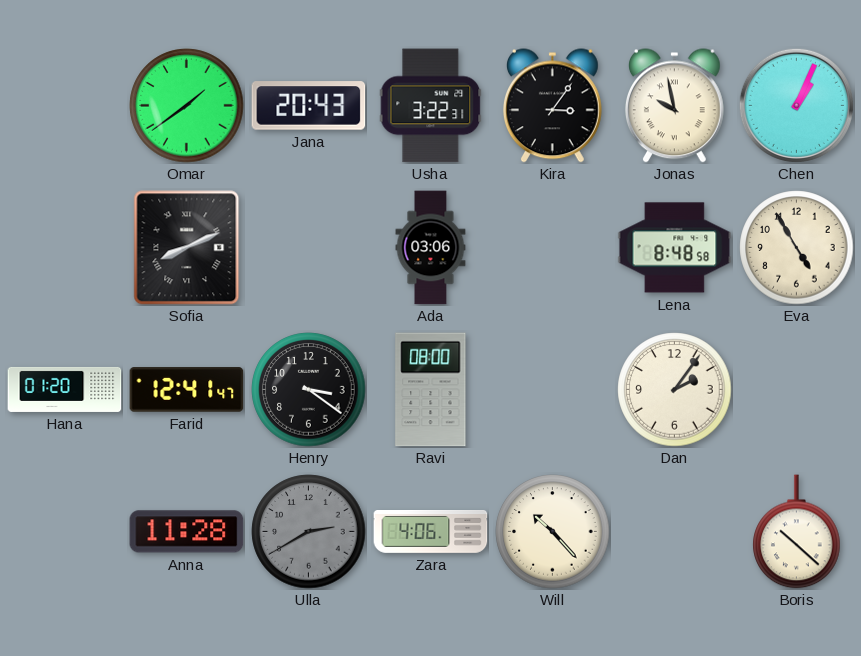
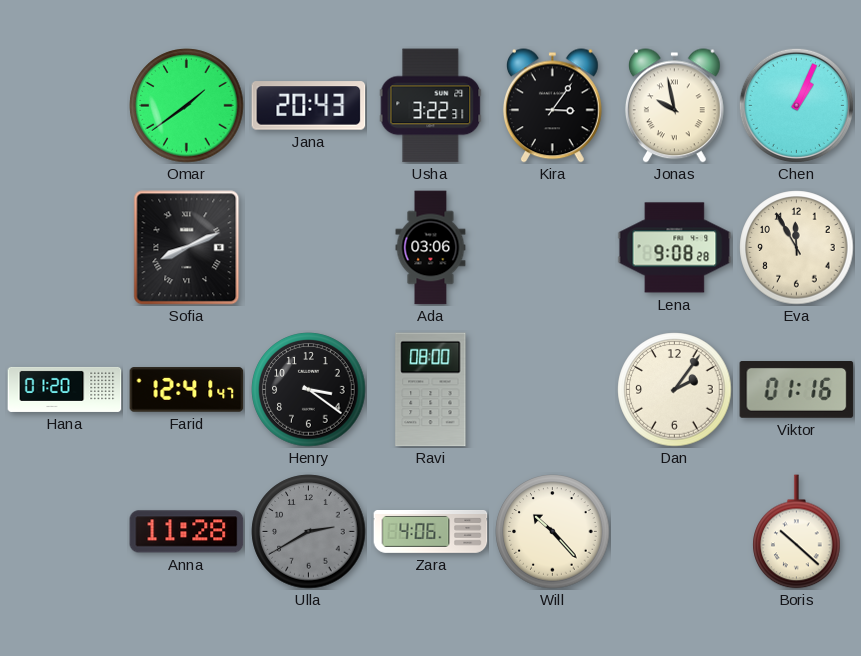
Lena: 8:48 -> 9:08 (675, 248)
Eva: 4:55 -> 11:55 (797, 248)
Viktor: none -> 01:16 (797, 390)
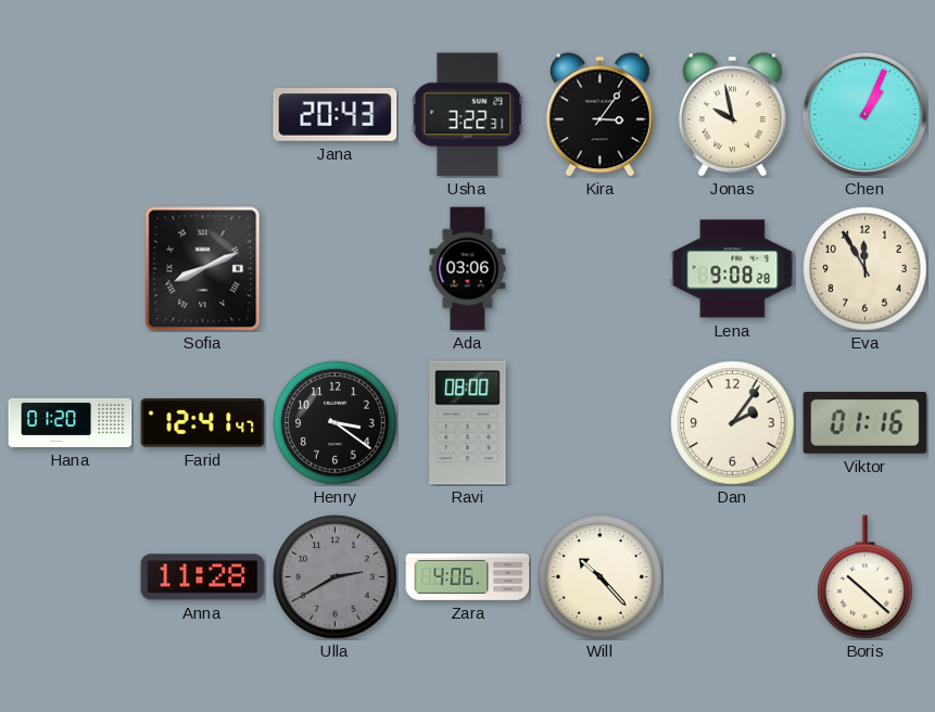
Omar: 1:39 -> none (187, 106)
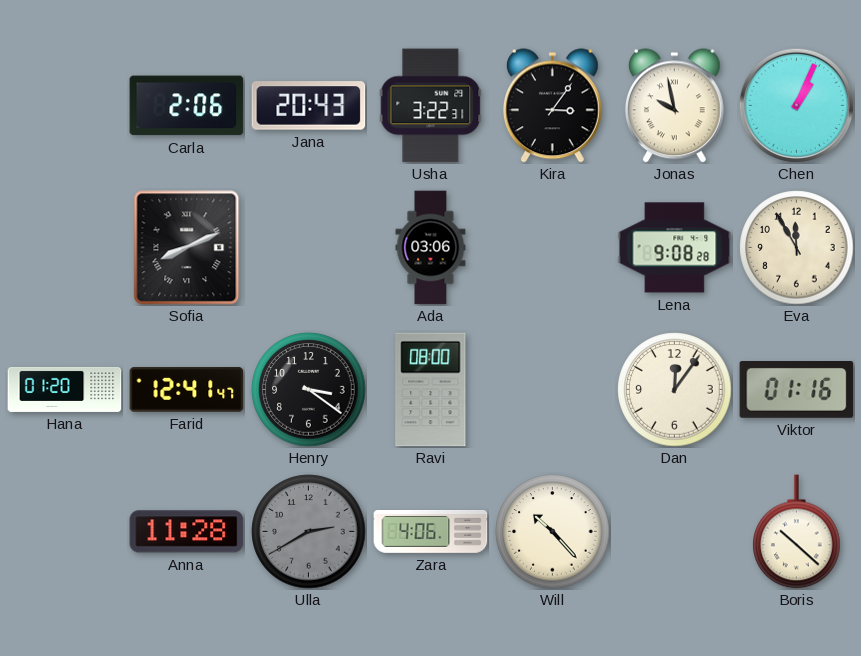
Carla: none -> 2:06 (187, 106)
Dan: 2:06 -> 12:06 (675, 390)
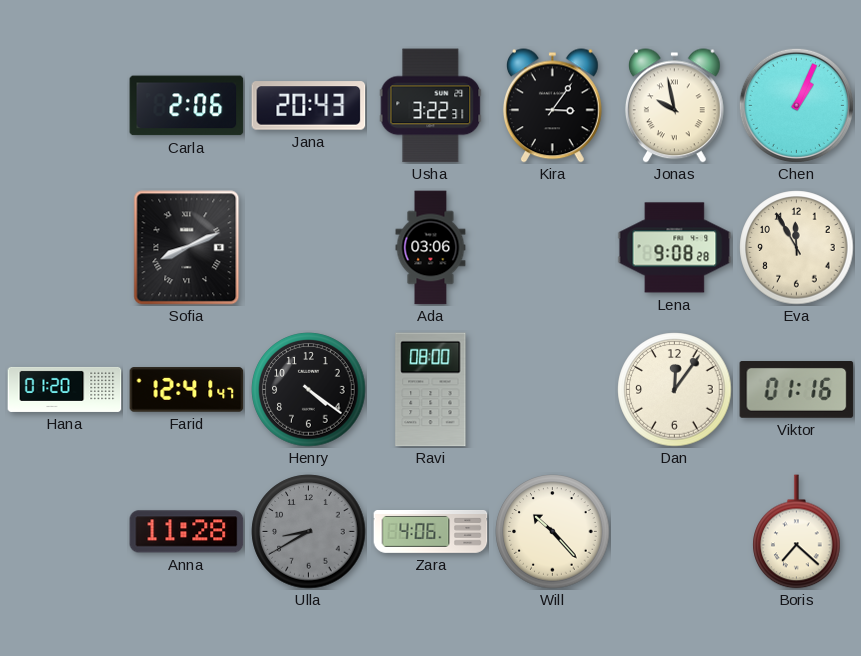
Henry: 3:21 -> 4:21 (309, 390)
Ulla: 2:40 -> 8:40 (309, 532)
Boris: 10:22 -> 7:22 (797, 532)
